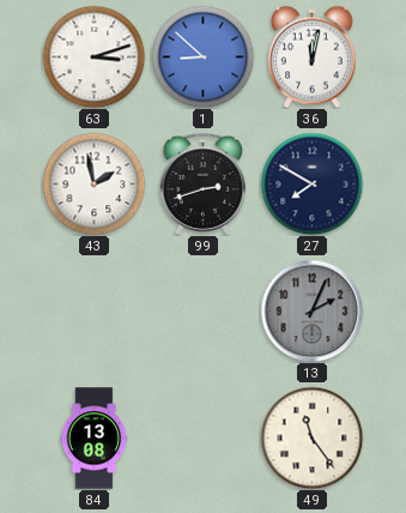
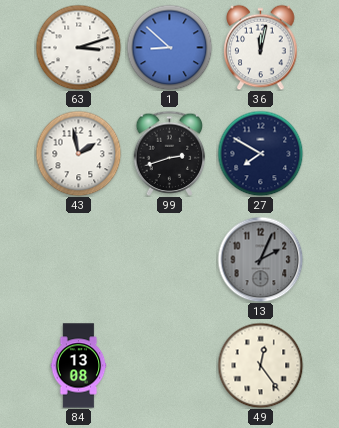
49: 11:24 -> 12:24 (260, 365)
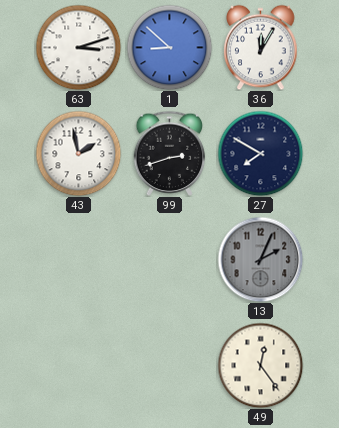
36: 12:02 -> 12:05 (261, 47)
84: 13:08 -> none (79, 366)
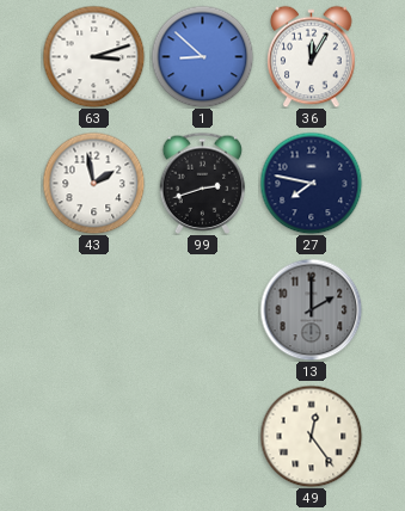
27: 7:50 -> 7:47 (311, 183)
13: 2:04 -> 2:00 (311, 309)
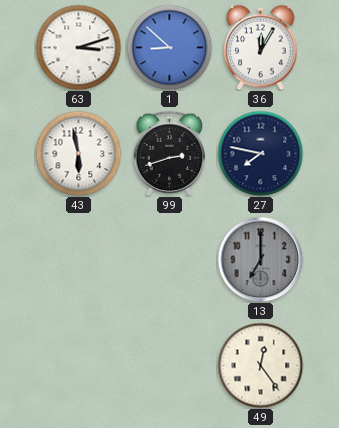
43: 1:58 -> 5:58 (78, 153)
13: 2:00 -> 7:00 (260, 259)
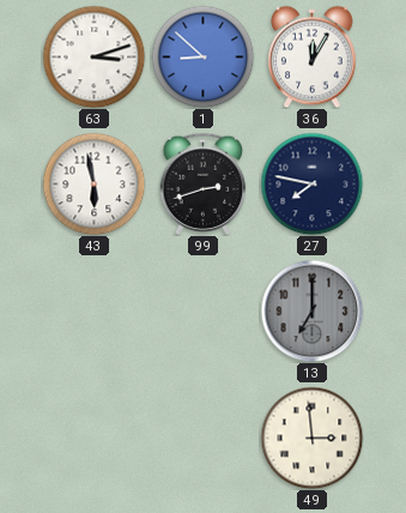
49: 12:24 -> 2:59 (311, 437)
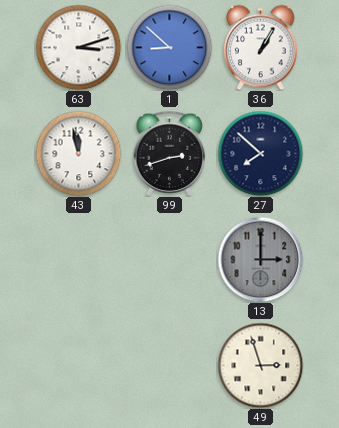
36: 12:05 -> 1:05 (261, 47)
43: 5:58 -> 11:58 (78, 153)
27: 7:47 -> 7:52 (260, 153)
13: 7:00 -> 3:00 (260, 259)
49: 2:59 -> 2:57 (260, 365)
